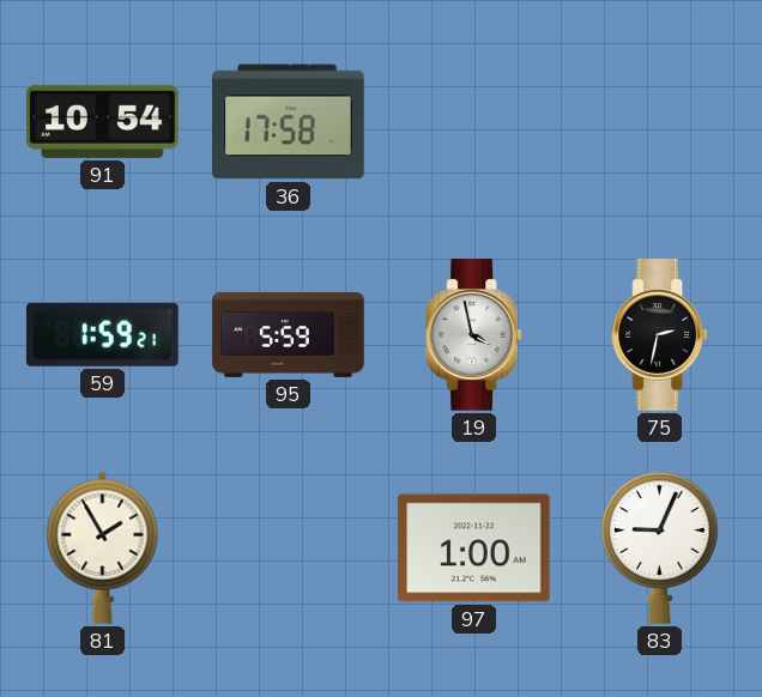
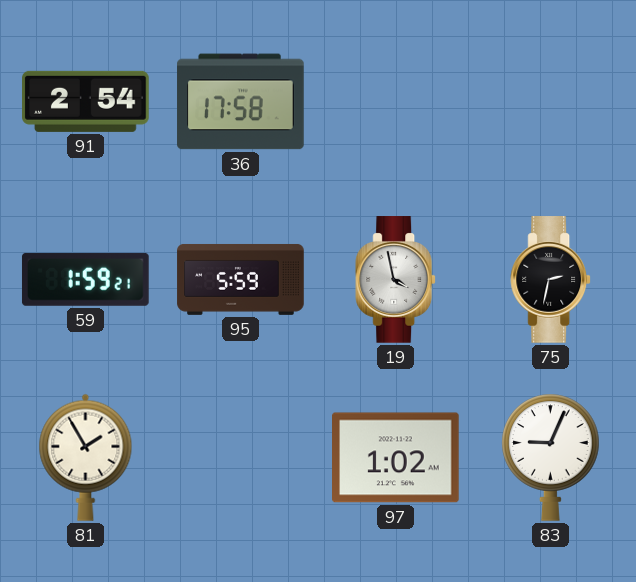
91: 10:54 -> 2:54 (86, 101)
97: 1:00 -> 1:02 (396, 458)
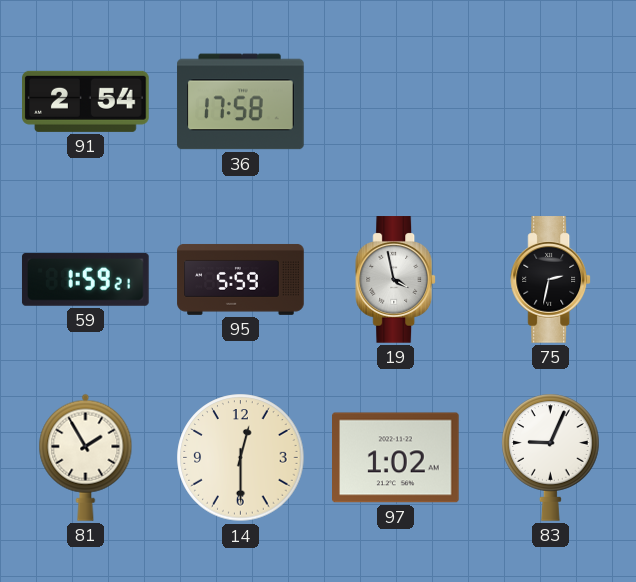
14: none -> 12:30 (241, 458)
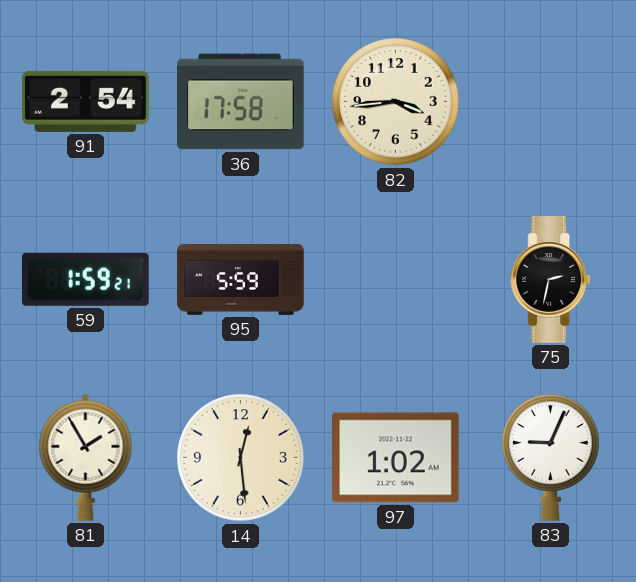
82: none -> 3:44 (396, 102)
19: 3:58 -> none (396, 280)
14: 12:30 -> 12:29 (241, 458)
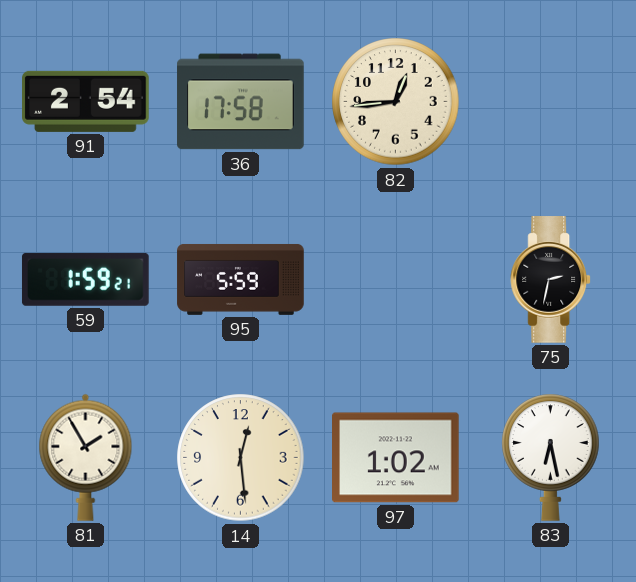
82: 3:44 -> 12:44 (396, 102)
83: 9:04 -> 6:28 (551, 457)
